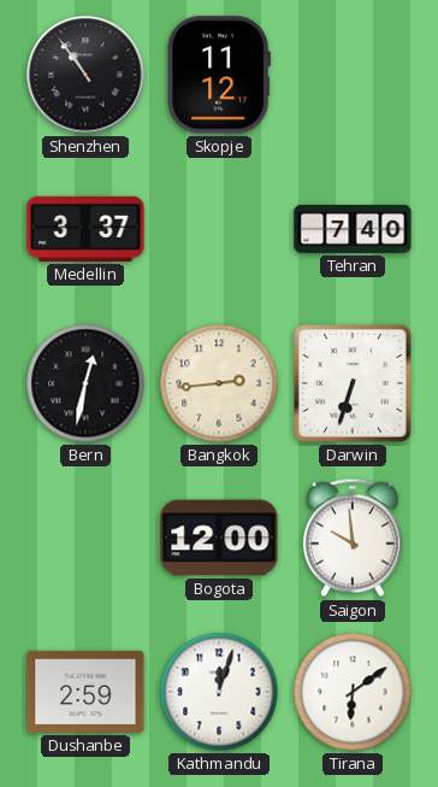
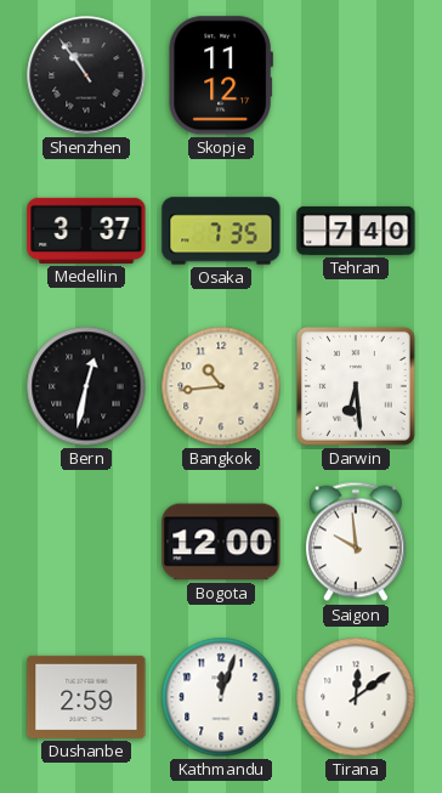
Osaka: none -> 7:35 (221, 231)
Bangkok: 2:44 -> 10:44 (221, 386)
Darwin: 6:33 -> 6:29 (357, 387)
Tirana: 6:09 -> 12:09 (356, 697)
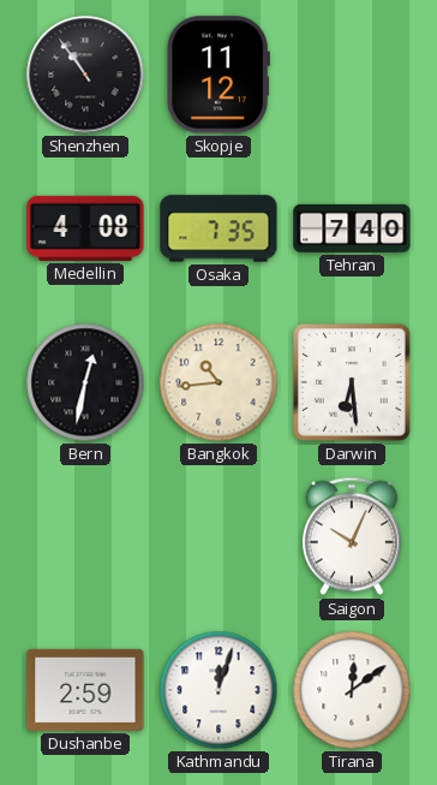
Medellin: 3:37 -> 4:08 (85, 228)
Bogota: 12:00 -> none (221, 542)
Saigon: 9:59 -> 10:04 (352, 536)
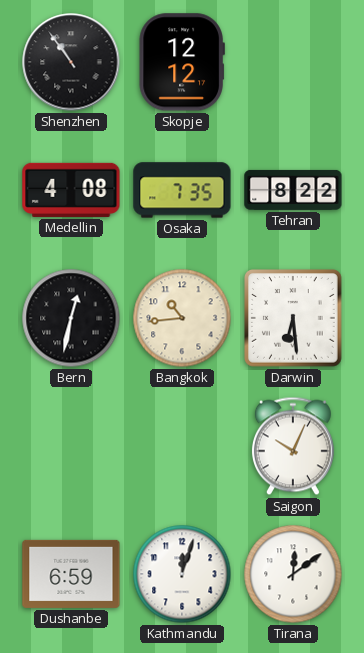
Skopje: 11:12 -> 12:12 (182, 62)
Tehran: 7:40 -> 8:22 (293, 190)
Dushanbe: 2:59 -> 6:59 (71, 574)
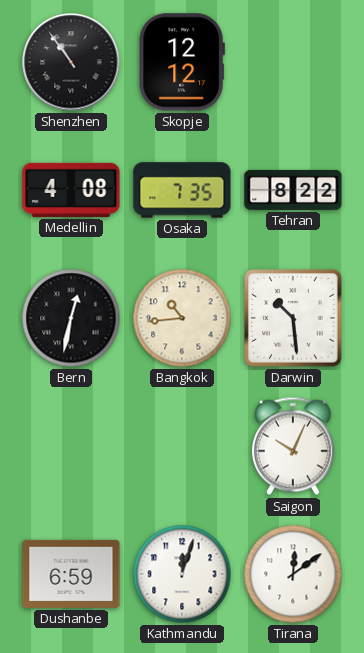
Darwin: 6:29 -> 10:29 (294, 319)
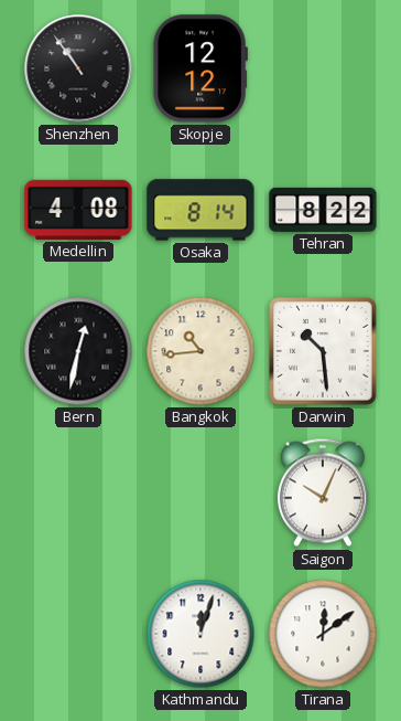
Osaka: 7:35 -> 8:14 (201, 210)
Dushanbe: 6:59 -> none (71, 574)
